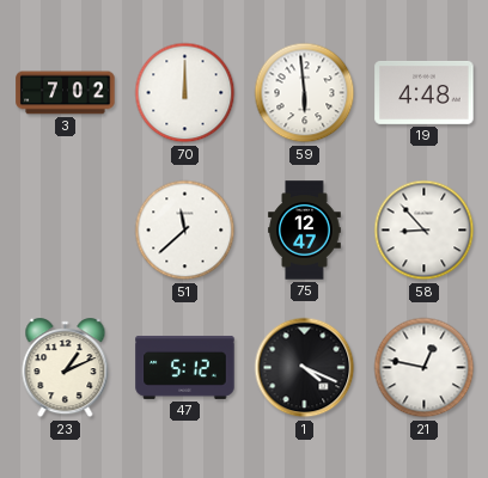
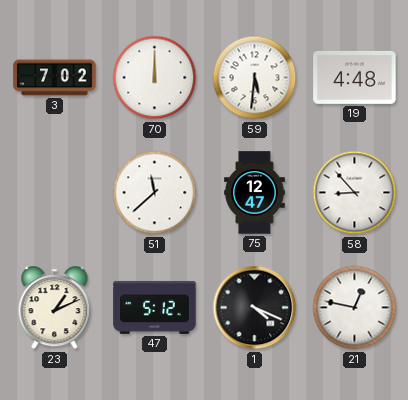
59: 5:59 -> 5:31 (255, 78)
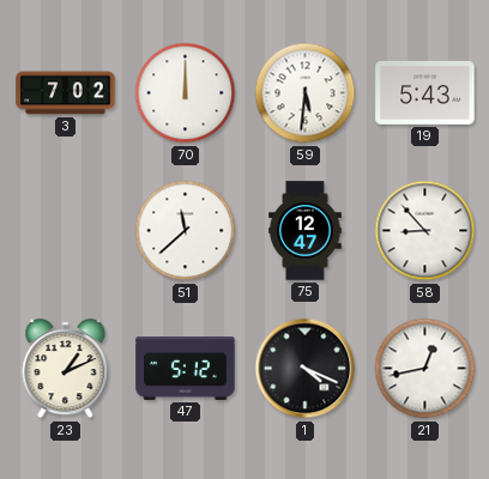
19: 4:48 -> 5:43 (425, 93)
21: 12:47 -> 12:43 (425, 369)
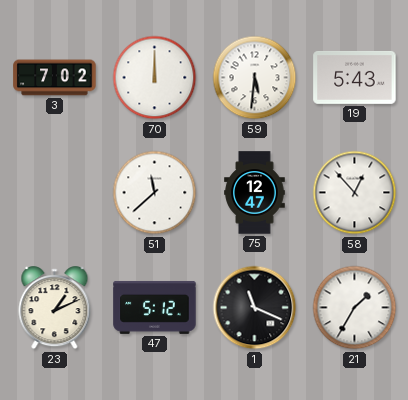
58: 8:53 -> 12:53 (355, 193)
1: 4:19 -> 11:19 (255, 308)
21: 12:43 -> 1:35 (355, 308)
